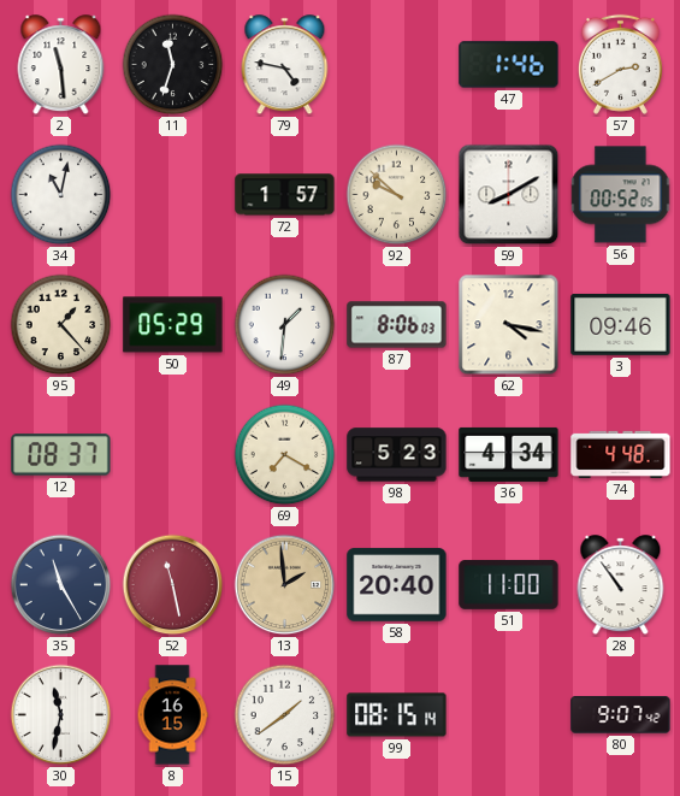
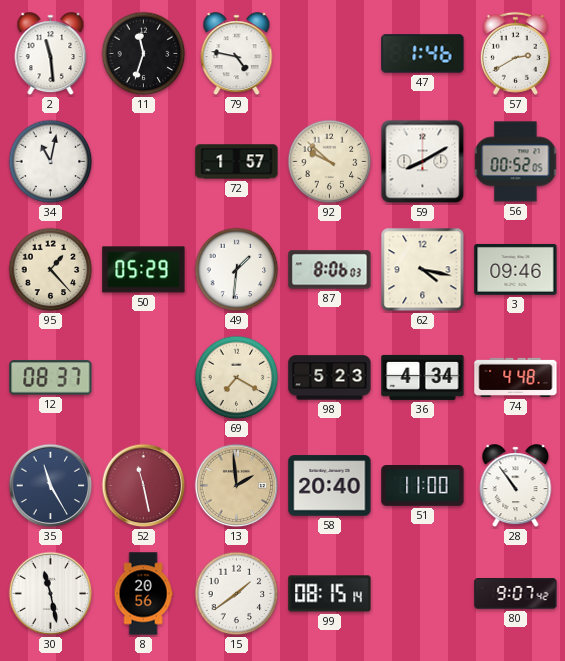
30: 11:32 -> 11:28 (51, 594)
8: 16:15 -> 20:56 (143, 594)
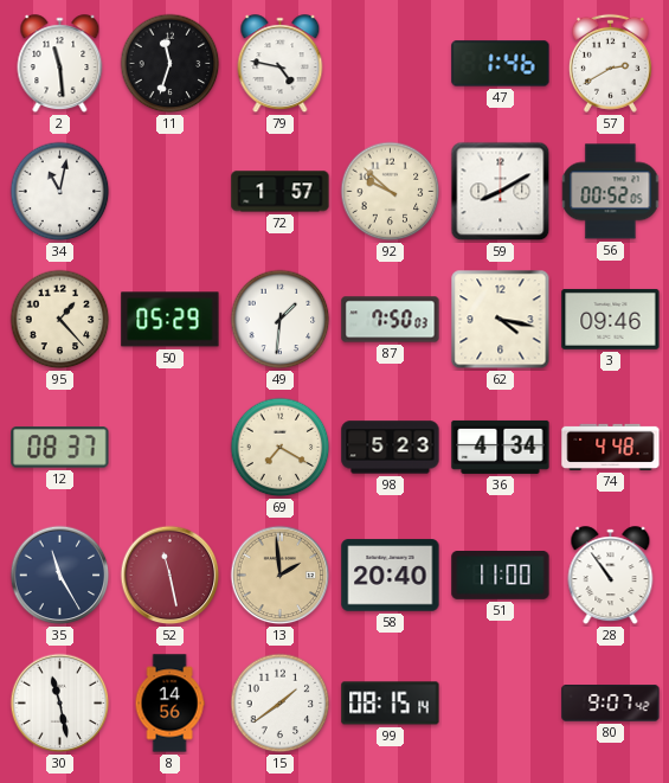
87: 8:06 -> 7:50 (391, 320)
8: 20:56 -> 14:56 (169, 704)
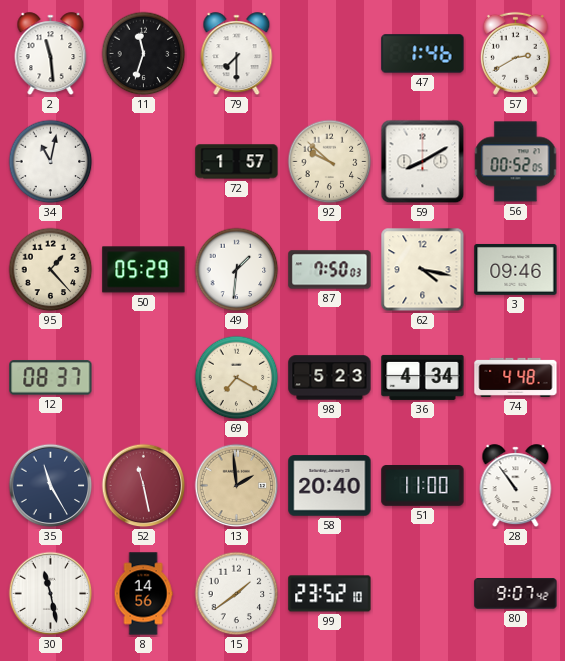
79: 4:47 -> 7:30 (237, 54)
99: 08:15 -> 23:52 (330, 594)
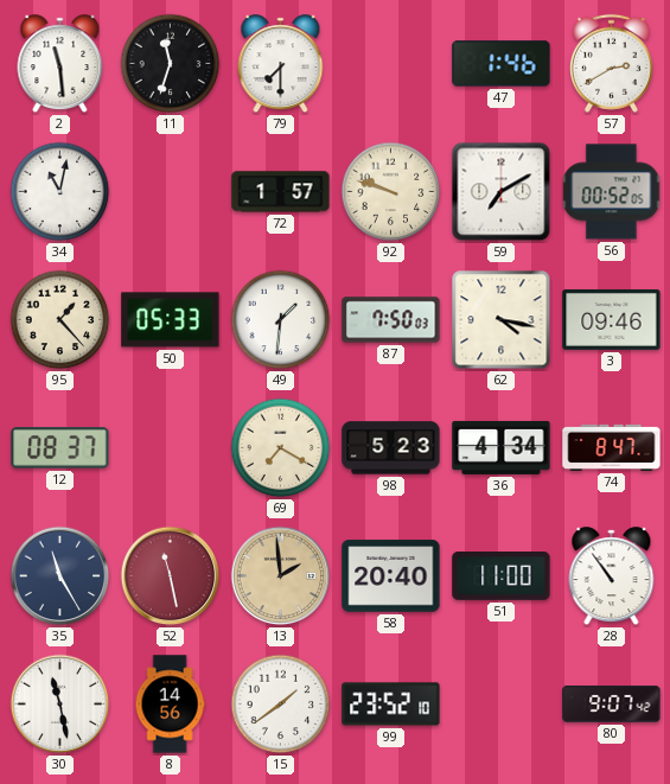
92: 9:52 -> 9:48 (391, 192)
59: 8:10 -> 7:10 (502, 192)
50: 05:29 -> 05:33 (171, 320)
74: 4:48 -> 8:47 (612, 447)
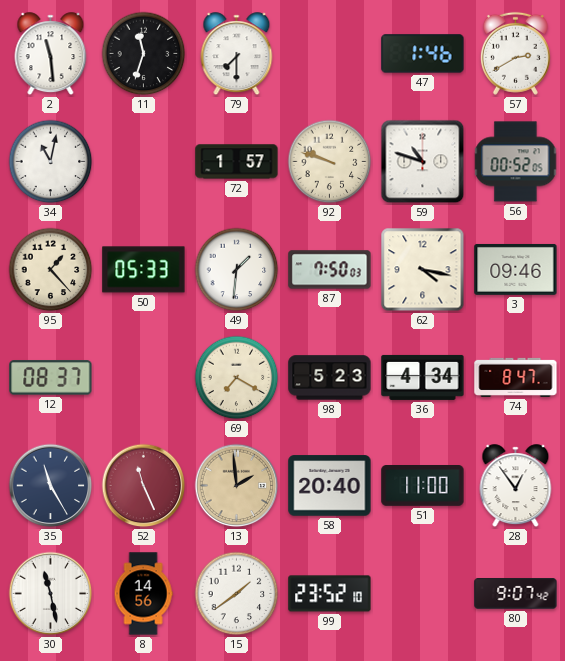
59: 7:10 -> 10:48 (423, 162)
52: 11:28 -> 11:26 (144, 486)
28: 10:54 -> 12:54 (516, 486)
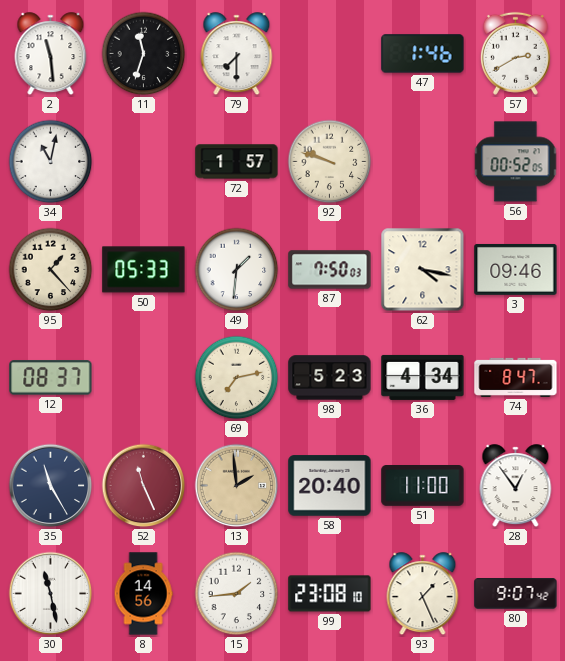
59: 10:48 -> none (423, 162)
69: 7:20 -> 7:13 (237, 378)
15: 1:39 -> 1:44 (237, 594)
99: 23:52 -> 23:08 (330, 594)
93: none -> 1:26 (423, 594)
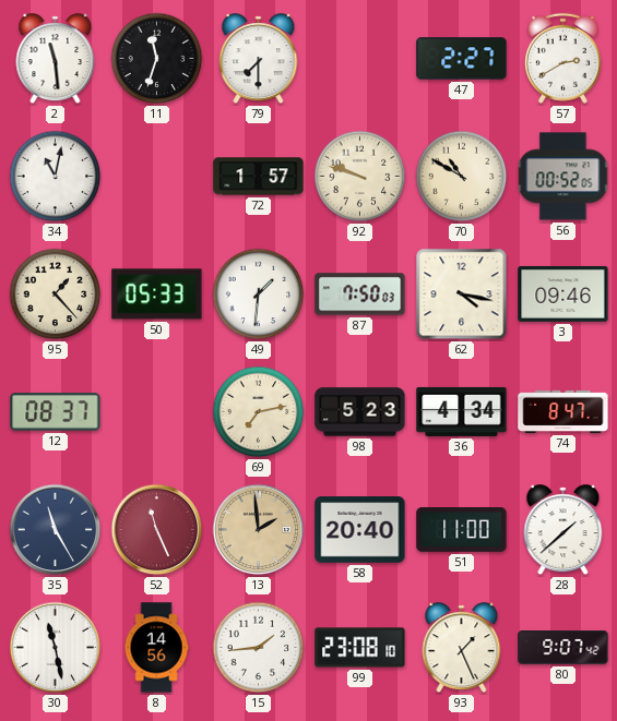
47: 1:46 -> 2:27 (462, 59)
70: none -> 10:50 (462, 177)
28: 12:54 -> 1:38 (563, 530)
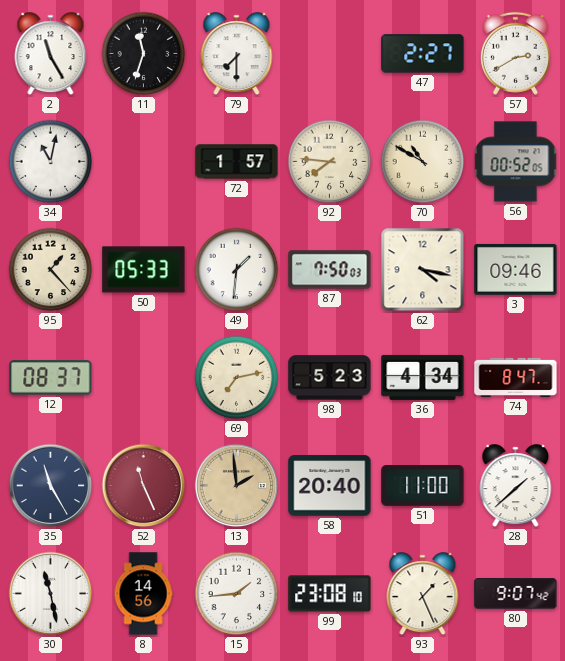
2: 11:29 -> 11:25 (51, 54)
92: 9:48 -> 7:46 (330, 162)
